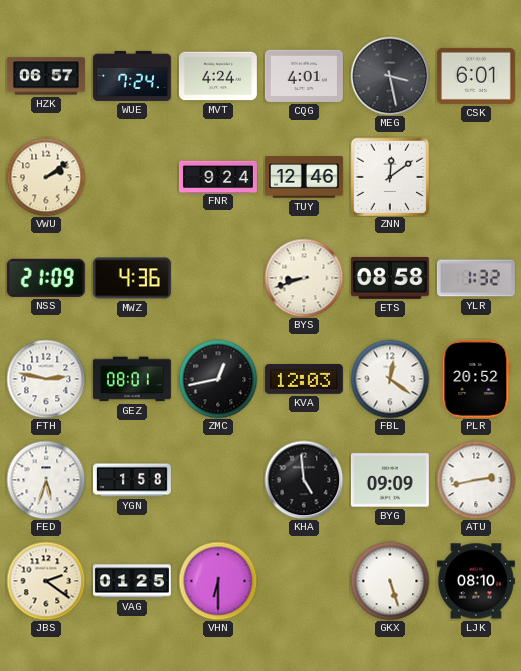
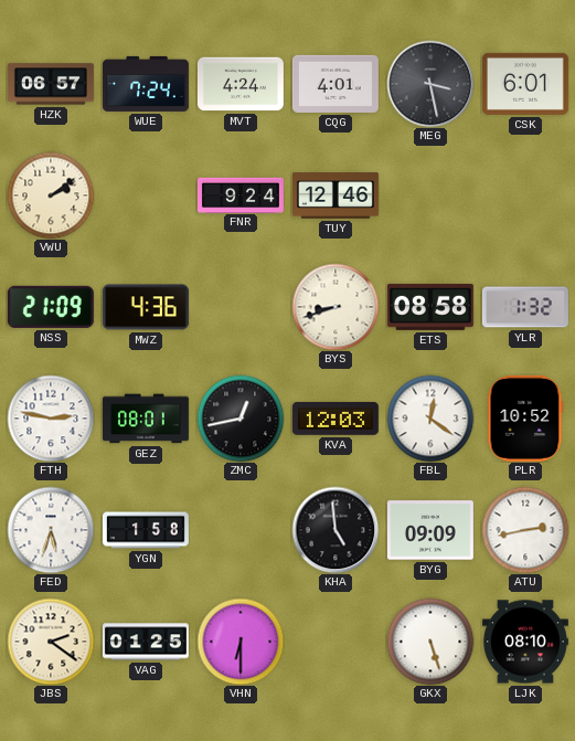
ZNN: 12:09 -> none (390, 177)
PLR: 20:52 -> 10:52 (525, 419)
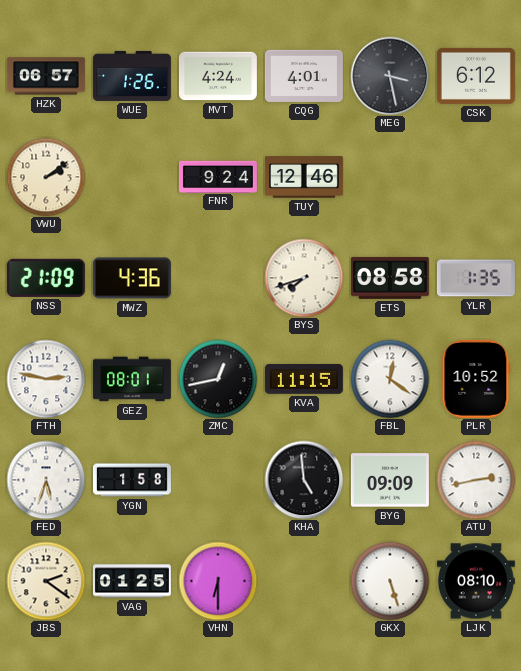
WUE: 7:24 -> 1:26 (132, 76)
CSK: 6:01 -> 6:12 (476, 76)
BYS: 8:42 -> 7:42 (304, 278)
YLR: 1:32 -> 1:35 (476, 278)
KVA: 12:03 -> 11:15 (304, 379)
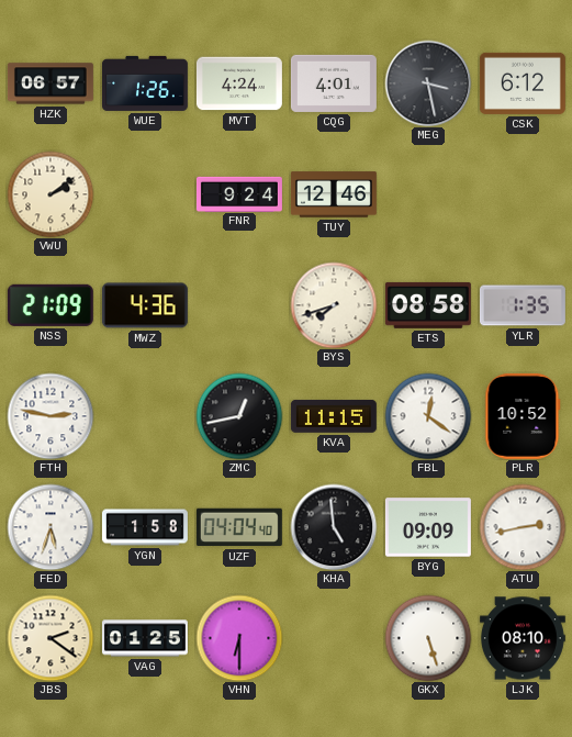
GEZ: 08:01 -> none (132, 379)
UZF: none -> 04:04 (239, 527)
